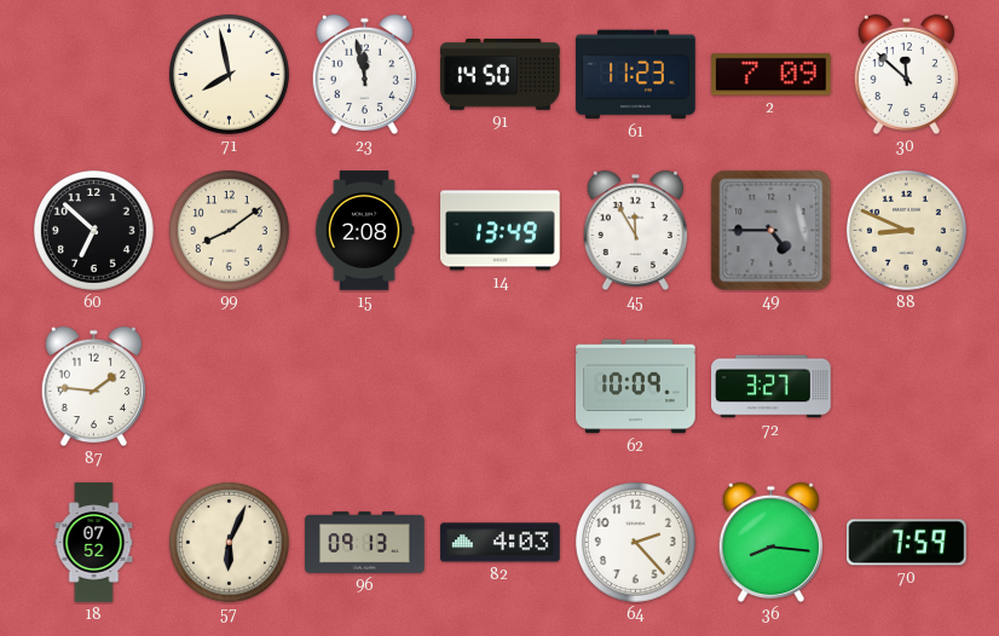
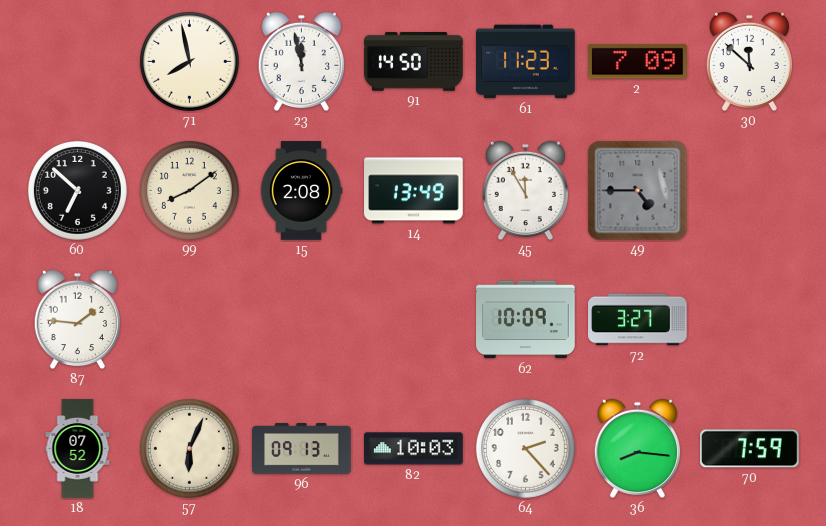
88: 8:49 -> none (906, 230)
82: 4:03 -> 10:03 (414, 449)
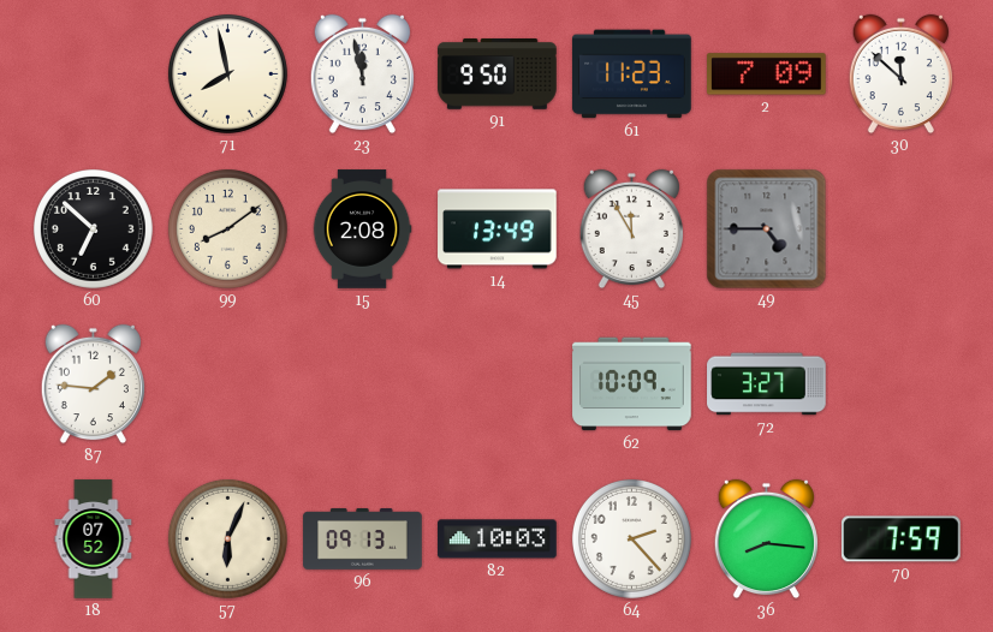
91: 14:50 -> 9:50 (498, 74)
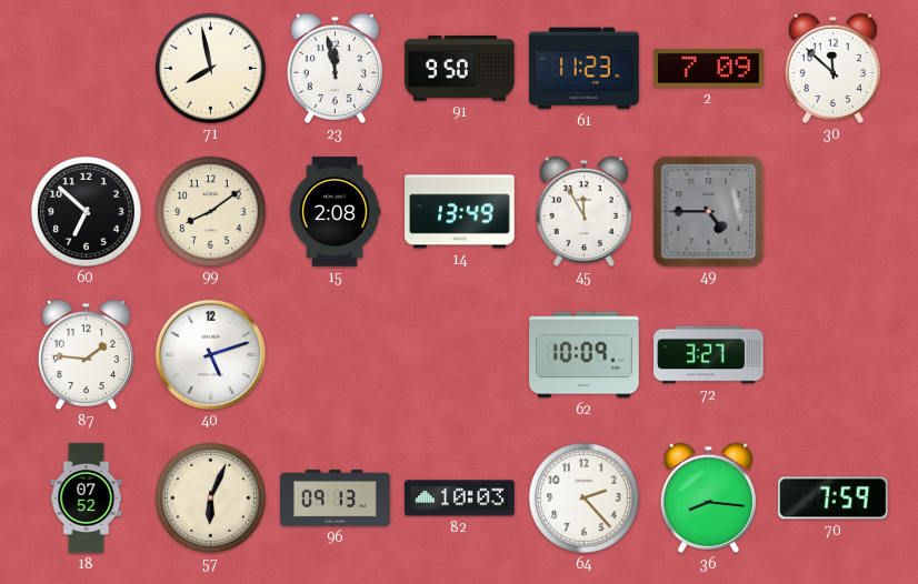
40: none -> 5:12 (210, 354)
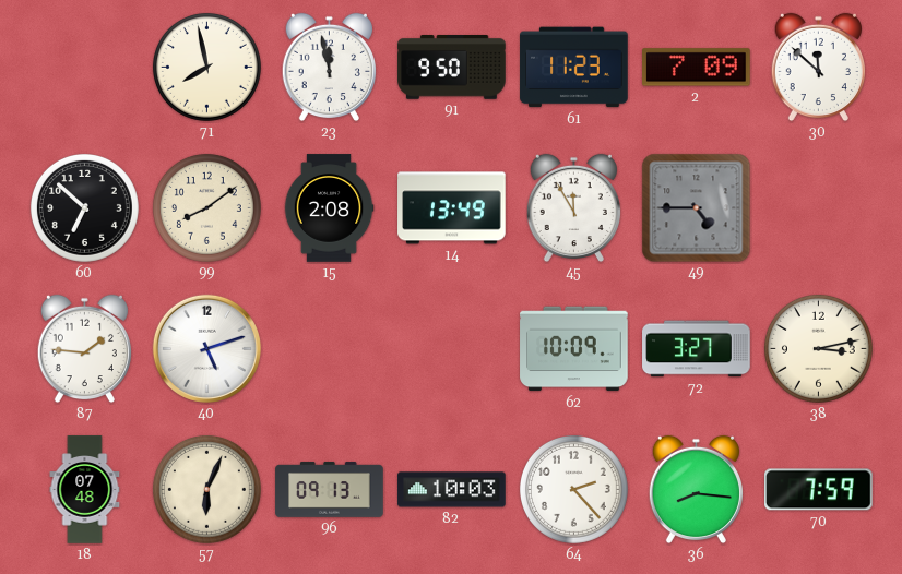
38: none -> 3:13 (818, 348)
18: 07:52 -> 07:48 (85, 490)
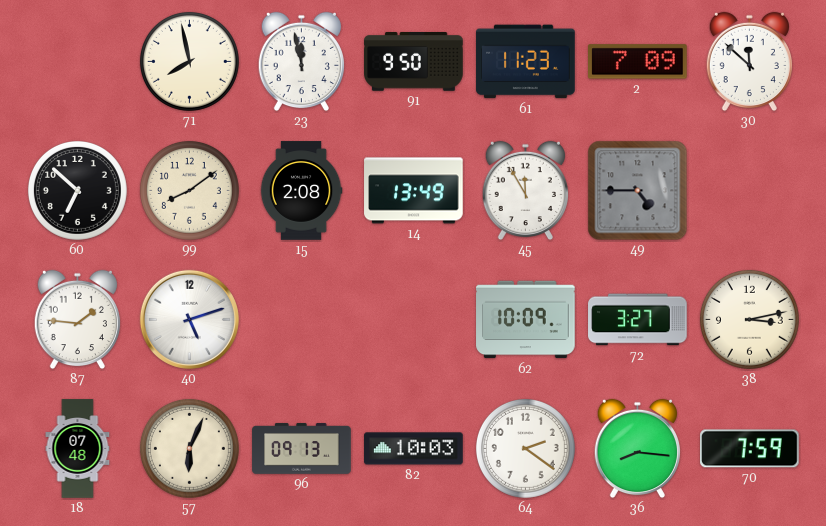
64: 2:23 -> 2:21 (525, 448)
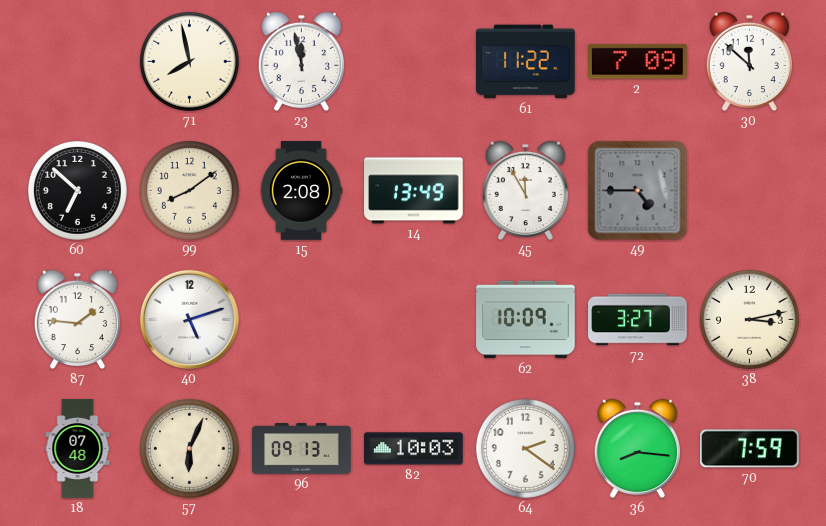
91: 9:50 -> none (414, 62)
61: 11:23 -> 11:22 (526, 62)
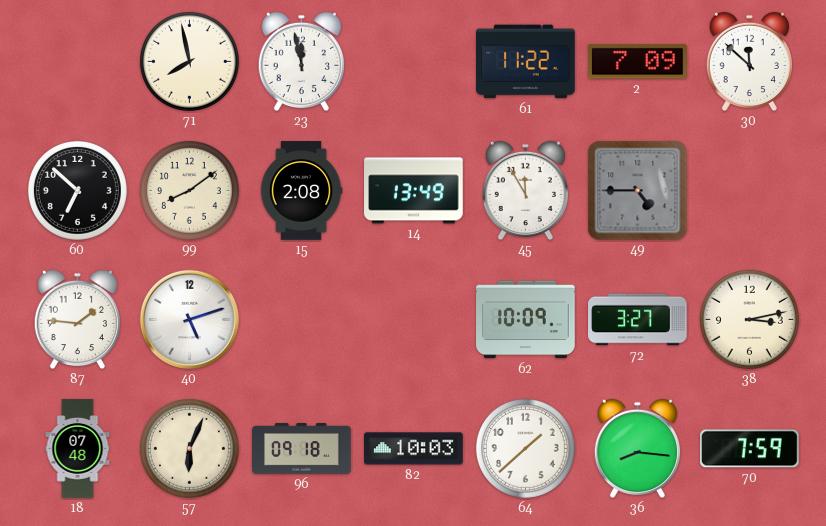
96: 09:13 -> 09:18 (302, 449)
64: 2:21 -> 1:38 (525, 448)
